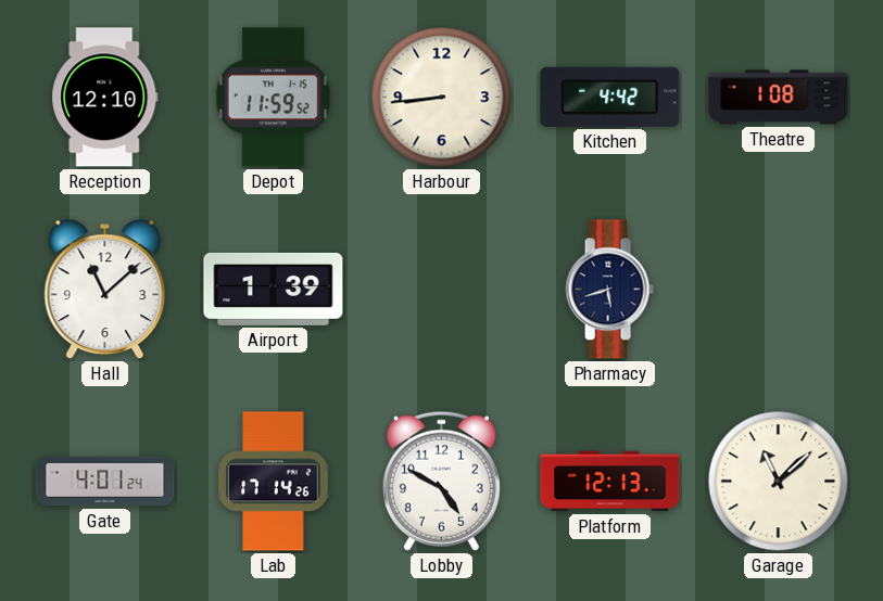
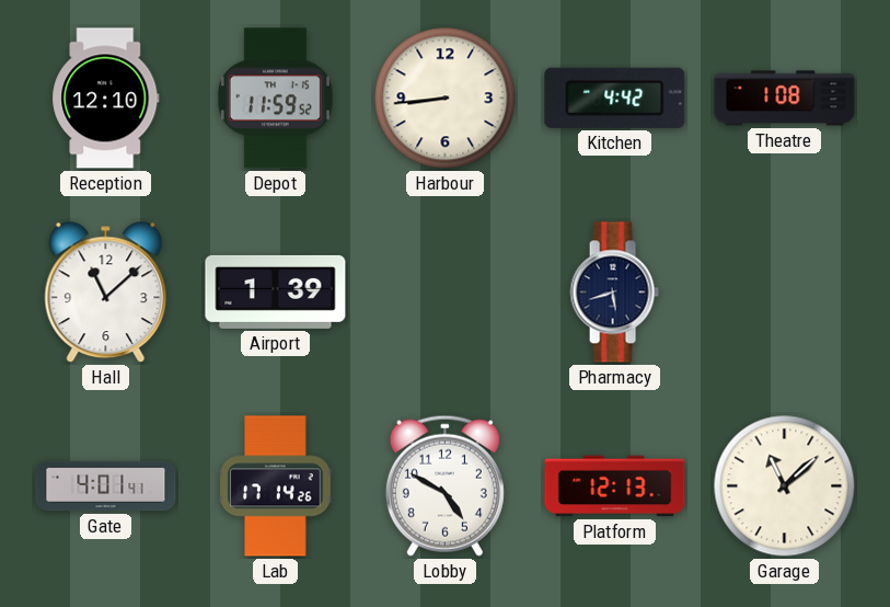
Gate: 4:01:24 -> 4:01:41 (106, 486)
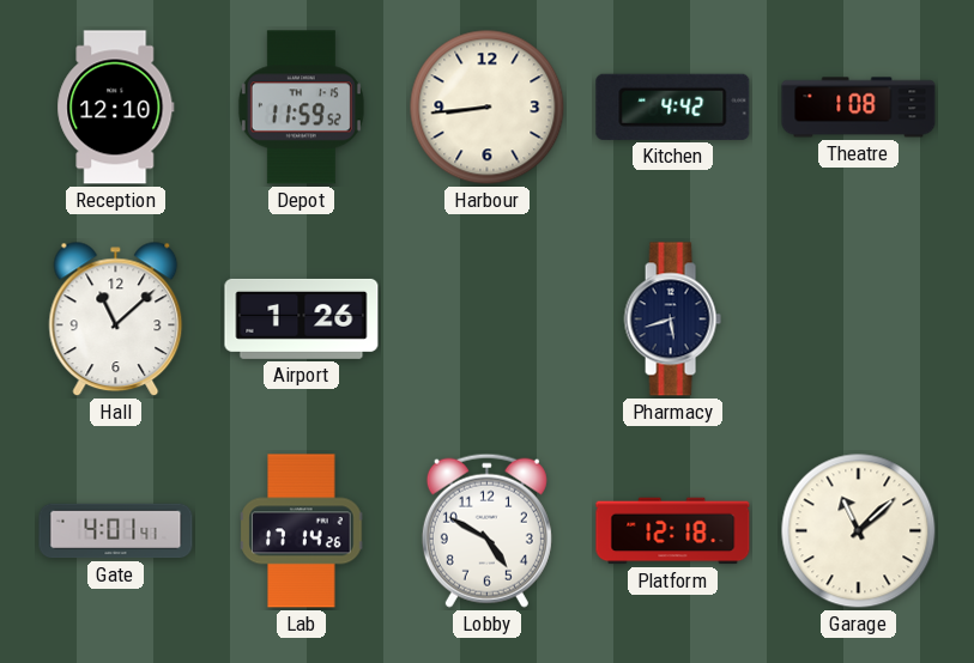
Airport: 1:39 -> 1:26 (302, 318)
Platform: 12:13 -> 12:18 (673, 531)
